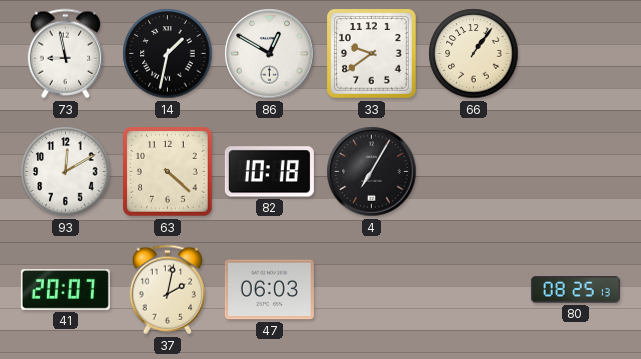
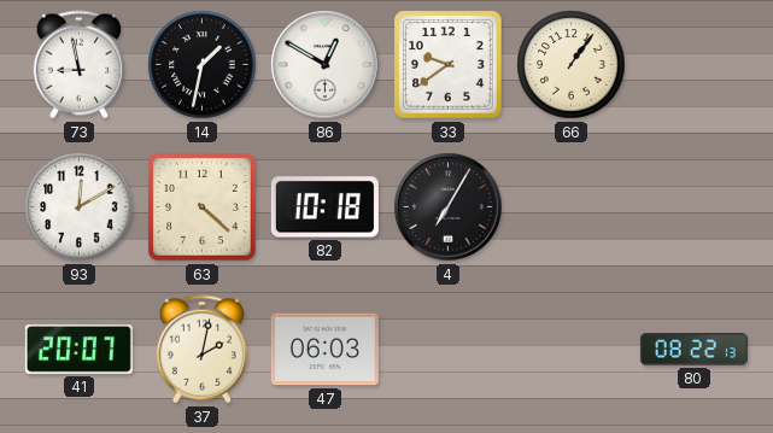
80: 08:25 -> 08:22 (693, 350)
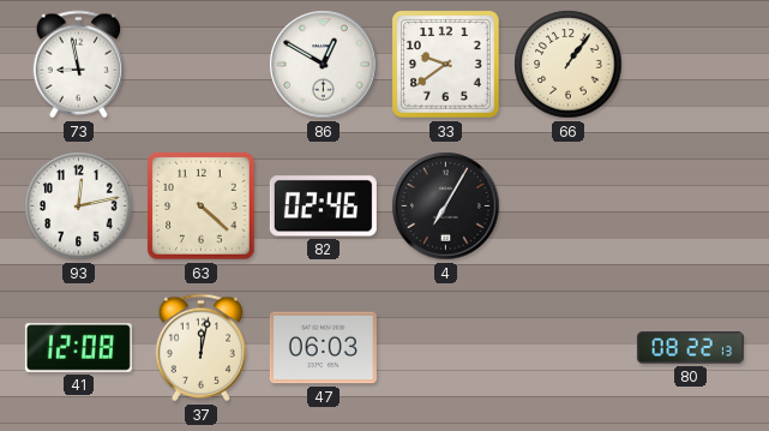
14: 1:32 -> none (203, 65)
93: 12:10 -> 12:13 (79, 206)
82: 10:18 -> 02:46 (323, 206)
41: 20:07 -> 12:08 (78, 348)
37: 2:02 -> 12:02 (200, 348)
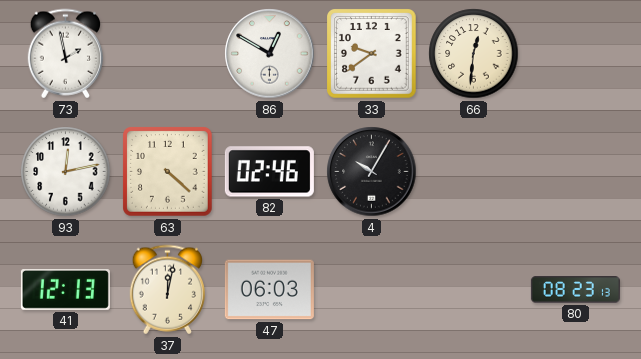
73: 8:58 -> 1:58 (65, 54)
66: 1:06 -> 12:31 (474, 54)
4: 7:05 -> 10:05 (372, 172)
41: 12:08 -> 12:13 (65, 290)
80: 08:22 -> 08:23 (575, 290)
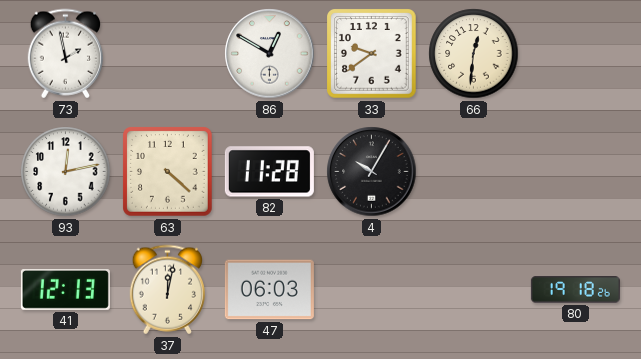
82: 02:46 -> 11:28 (269, 172)
80: 08:23 -> 19:18 (575, 290)
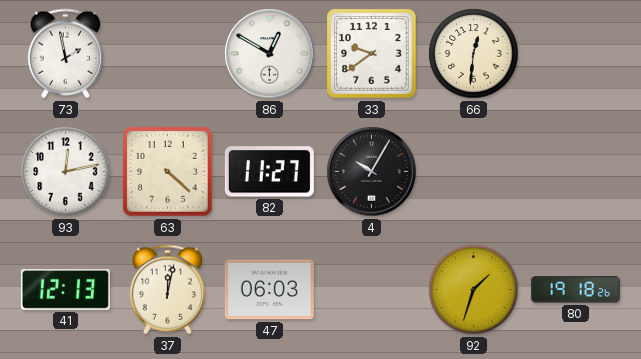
82: 11:28 -> 11:27 (269, 172)
92: none -> 1:33 (474, 290)
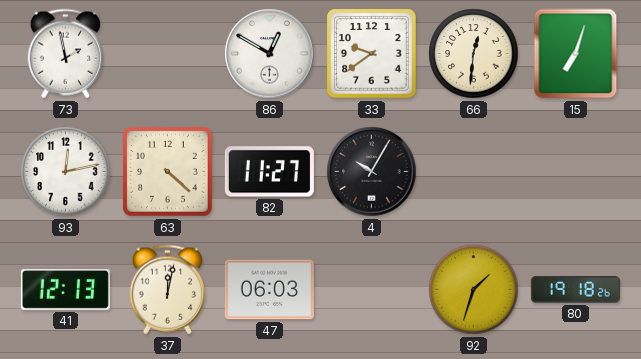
15: none -> 7:03 (576, 54)
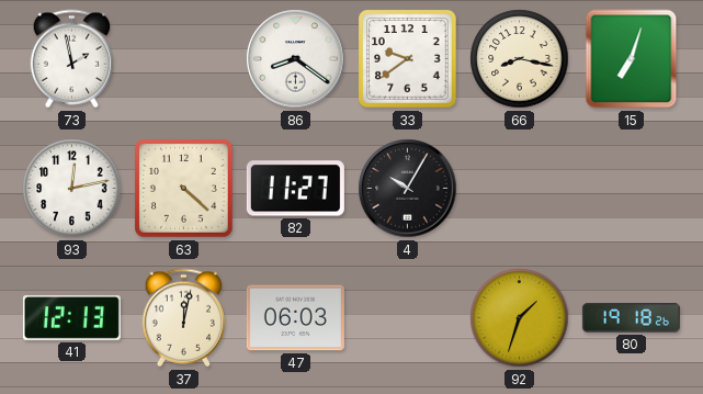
86: 12:50 -> 8:21 (296, 59)
66: 12:31 -> 8:17 (520, 59)
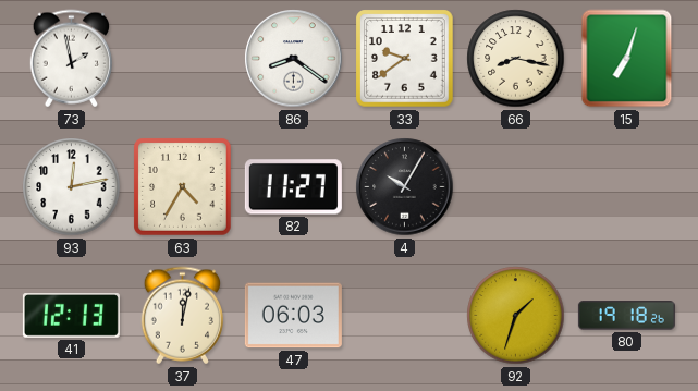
63: 4:22 -> 4:35 (183, 187)
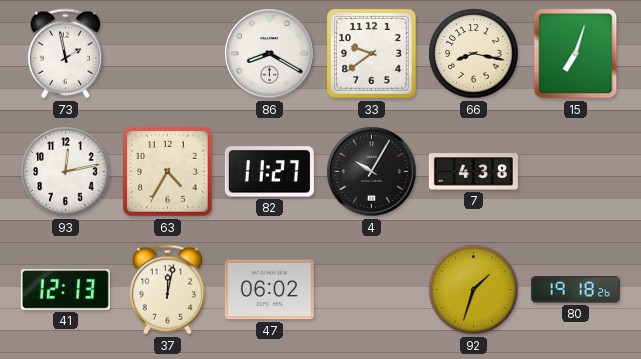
86: 8:21 -> 8:20 (270, 54)
7: none -> 4:38 (473, 172)
47: 06:03 -> 06:02 (269, 290)
